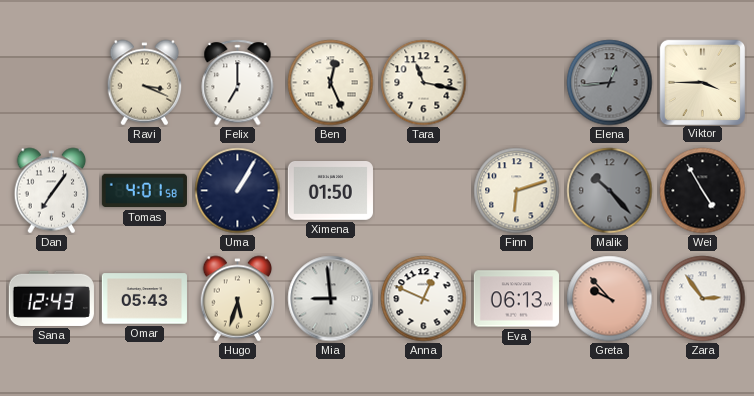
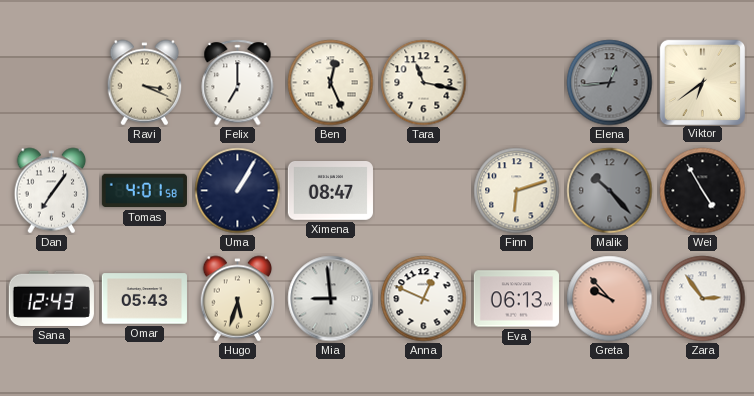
Viktor: 3:45 -> 6:39 (702, 82)
Ximena: 01:50 -> 08:47 (330, 191)
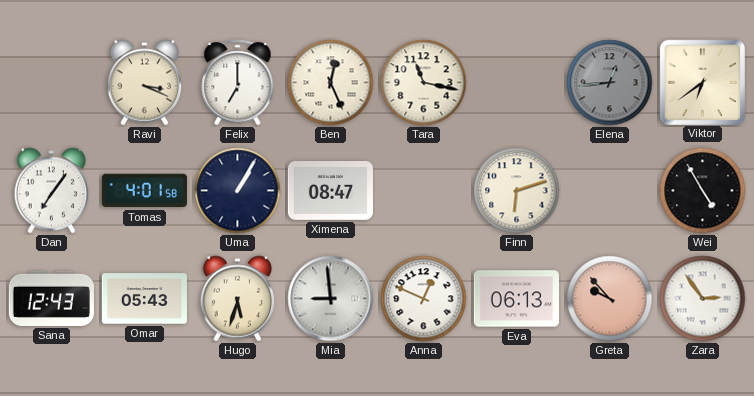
Malik: 10:23 -> none (610, 191)
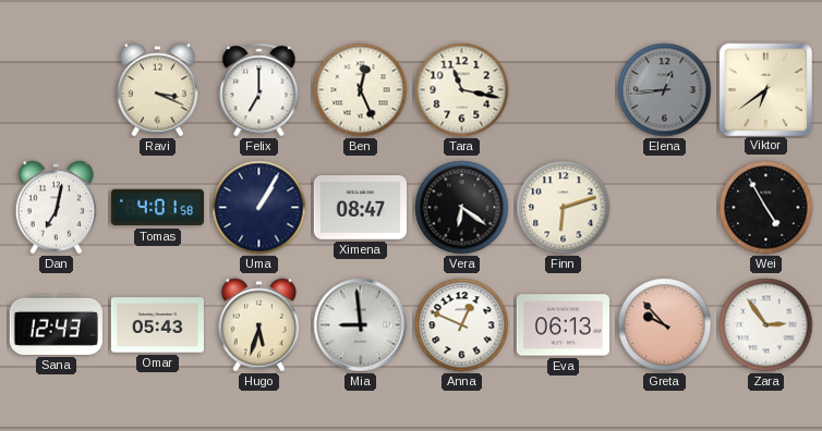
Dan: 7:06 -> 7:02 (57, 208)
Vera: none -> 6:21 (462, 208)
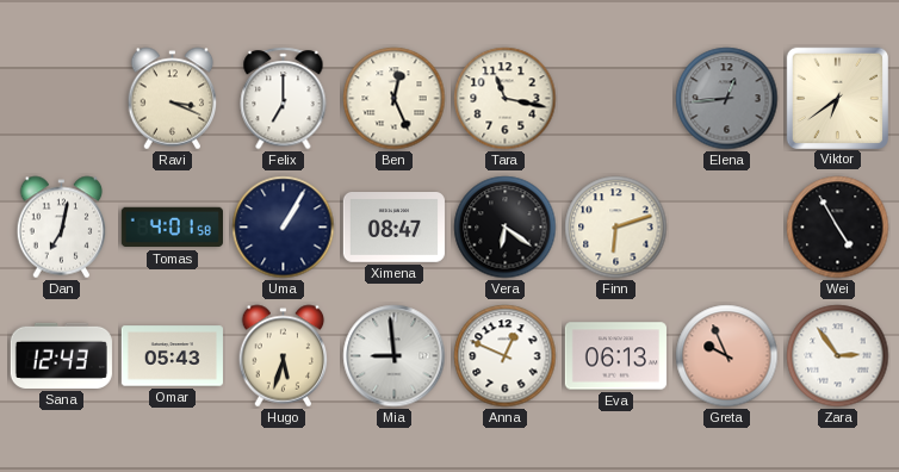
Greta: 9:53 -> 9:56 (727, 356)
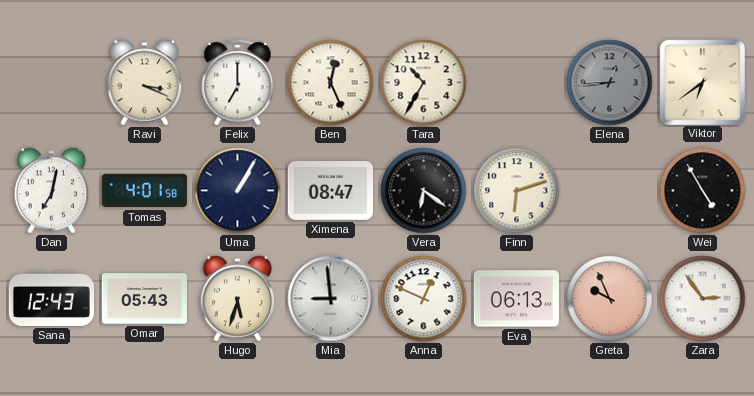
Tara: 11:17 -> 10:35 (424, 83)
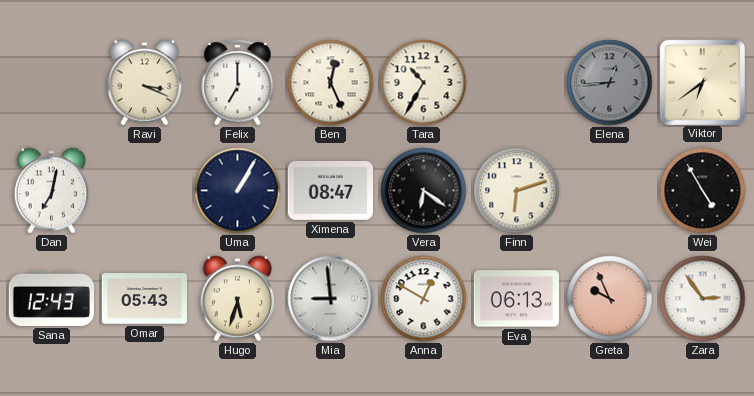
Tomas: 4:01 -> none (144, 191)
Anna: 12:49 -> 12:50 (424, 299)
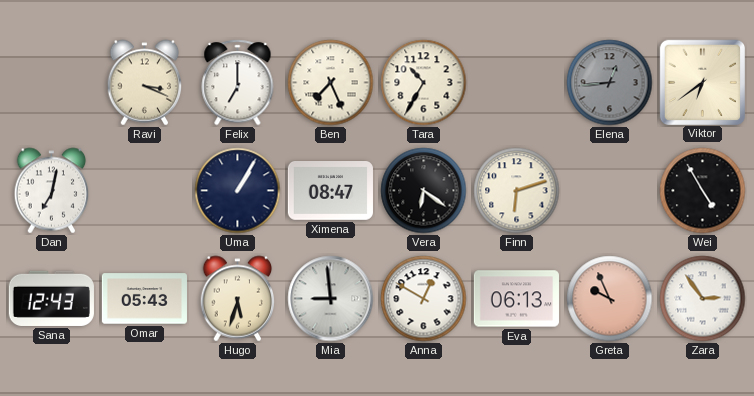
Ben: 12:26 -> 7:26 (331, 83)
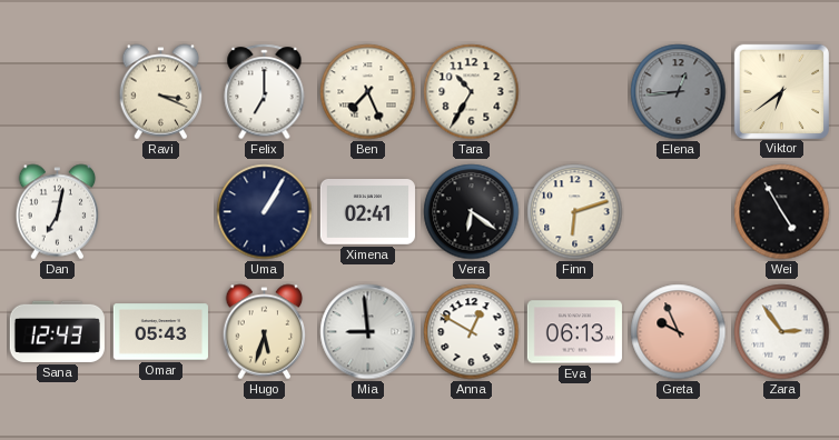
Ximena: 08:47 -> 02:41 (367, 212)
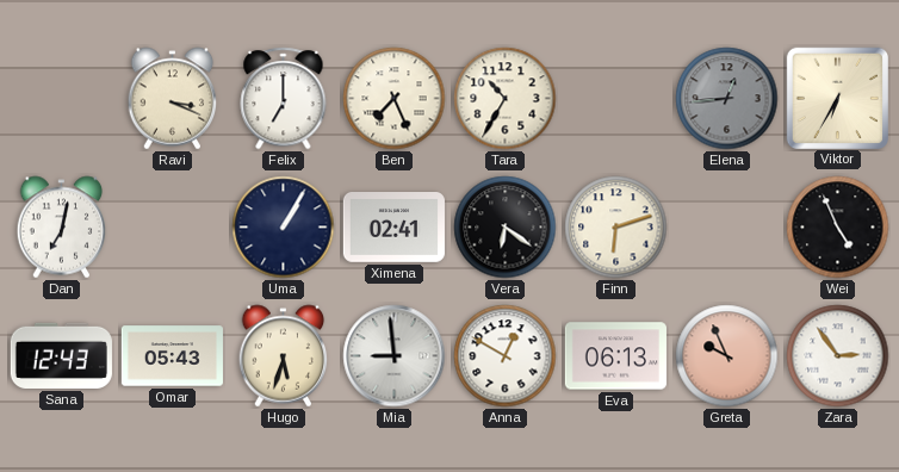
Viktor: 6:39 -> 6:35 (837, 98)
Wei: 4:55 -> 4:56 (838, 228)
